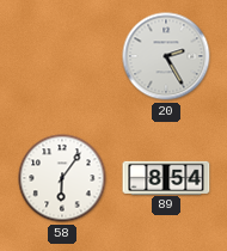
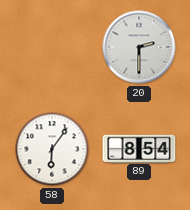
20: 2:25 -> 2:30 (139, 47)
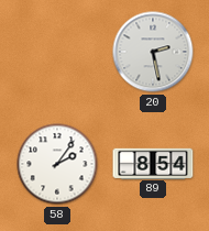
20: 2:30 -> 2:28 (153, 52)
58: 6:06 -> 2:06 (57, 164)
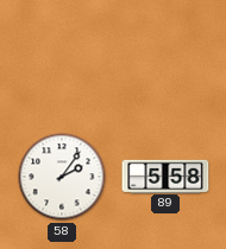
20: 2:28 -> none (153, 52)
89: 8:54 -> 5:58 (165, 175)
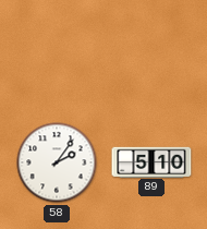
89: 5:58 -> 5:10 (151, 161)
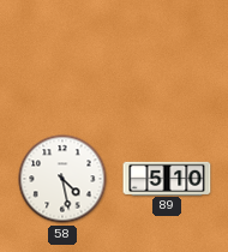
58: 2:06 -> 4:28 (62, 179)
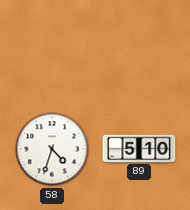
58: 4:28 -> 4:33 (52, 149)
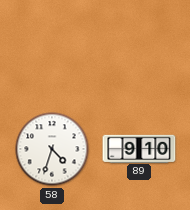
89: 5:10 -> 9:10 (139, 148)
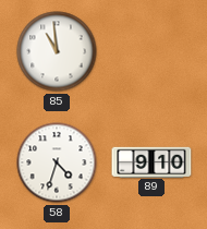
85: none -> 10:59 (57, 51)
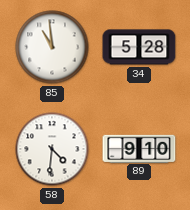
34: none -> 5:28 (139, 47)
58: 4:33 -> 4:31 (52, 149)
